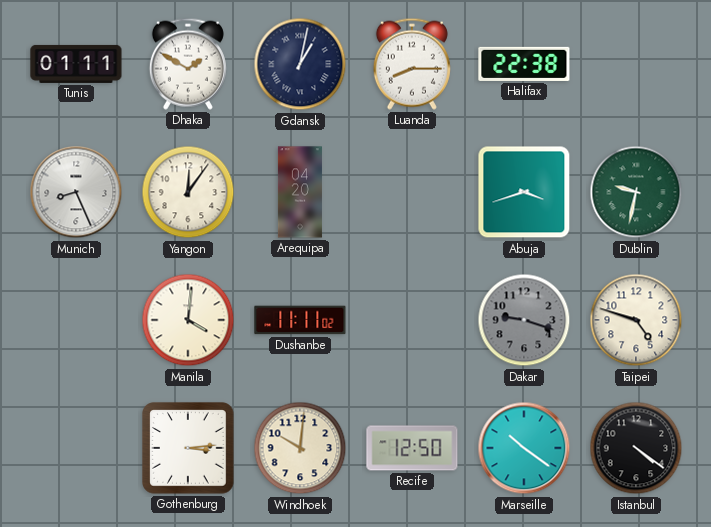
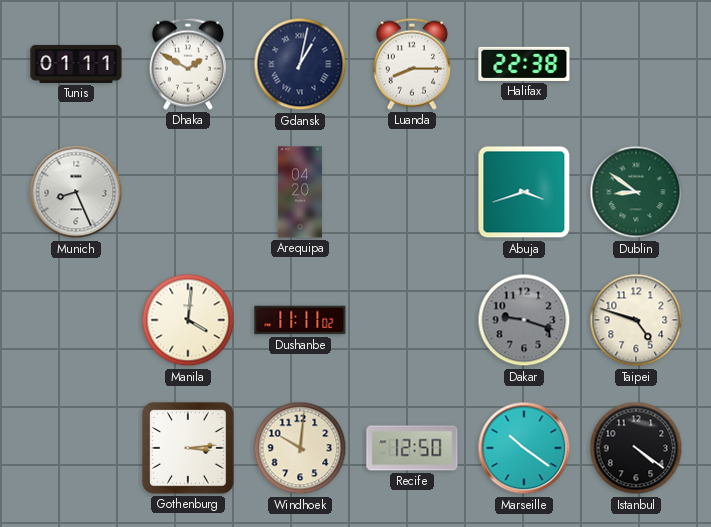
Yangon: 12:06 -> none (188, 192)
Dublin: 9:32 -> 8:51 (636, 192)
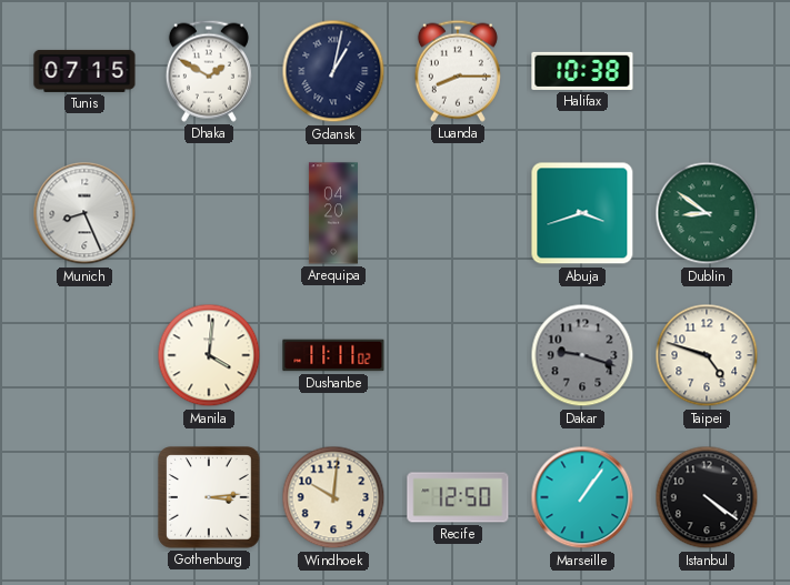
Tunis: 01:11 -> 07:15 (84, 71)
Halifax: 22:38 -> 10:38 (582, 71)
Marseille: 10:21 -> 1:06 (582, 497)
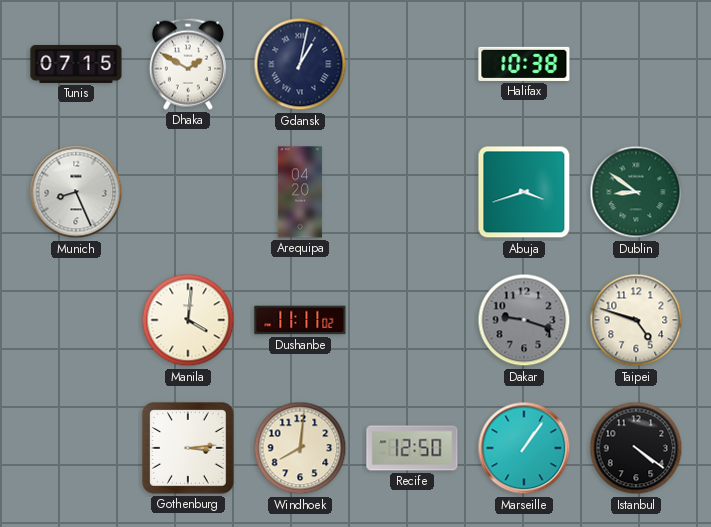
Luanda: 8:15 -> none (458, 71)
Windhoek: 10:01 -> 8:01 (300, 448)
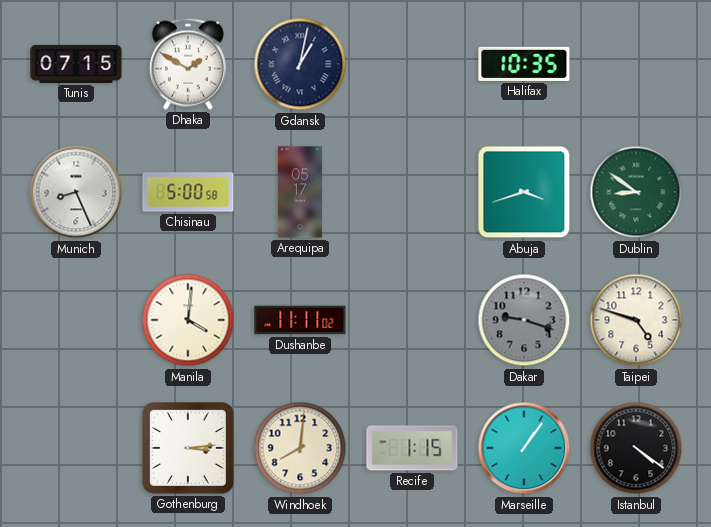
Halifax: 10:38 -> 10:35 (524, 64)
Chisinau: none -> 5:00 (188, 192)
Arequipa: 04:20 -> 05:17 (300, 192)
Recife: 12:50 -> 1:15 (412, 448)
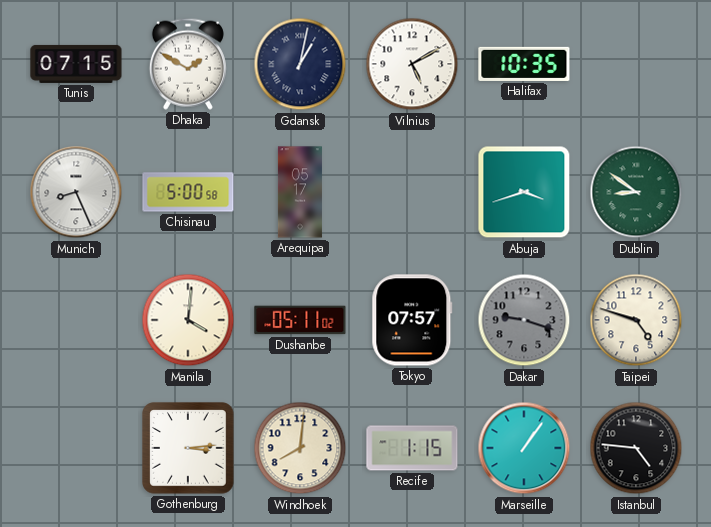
Vilnius: none -> 5:10 (412, 64)
Dushanbe: 11:11 -> 05:11 (300, 320)
Tokyo: none -> 07:57 (412, 320)
Istanbul: 4:21 -> 4:46 (636, 448)
